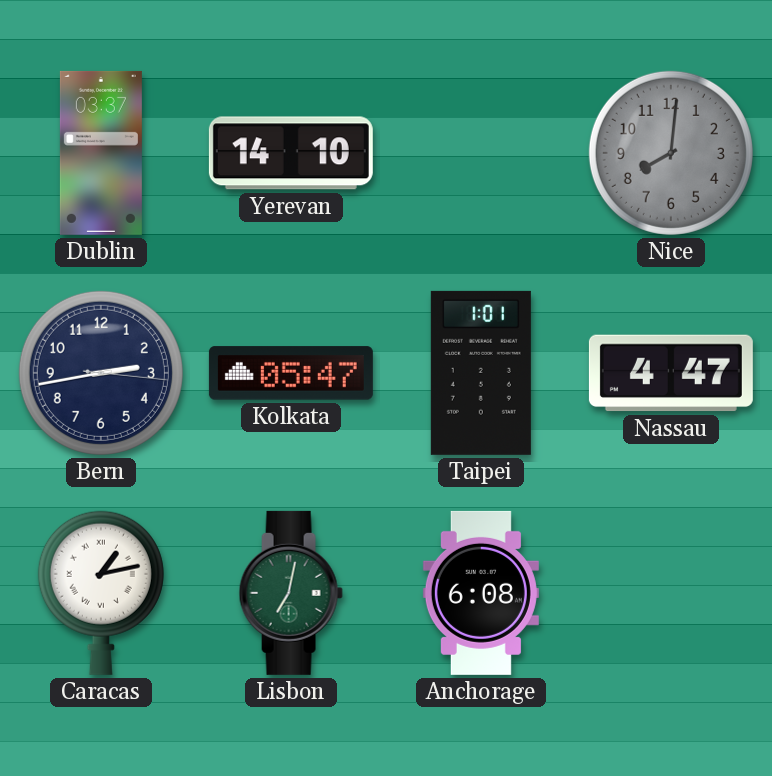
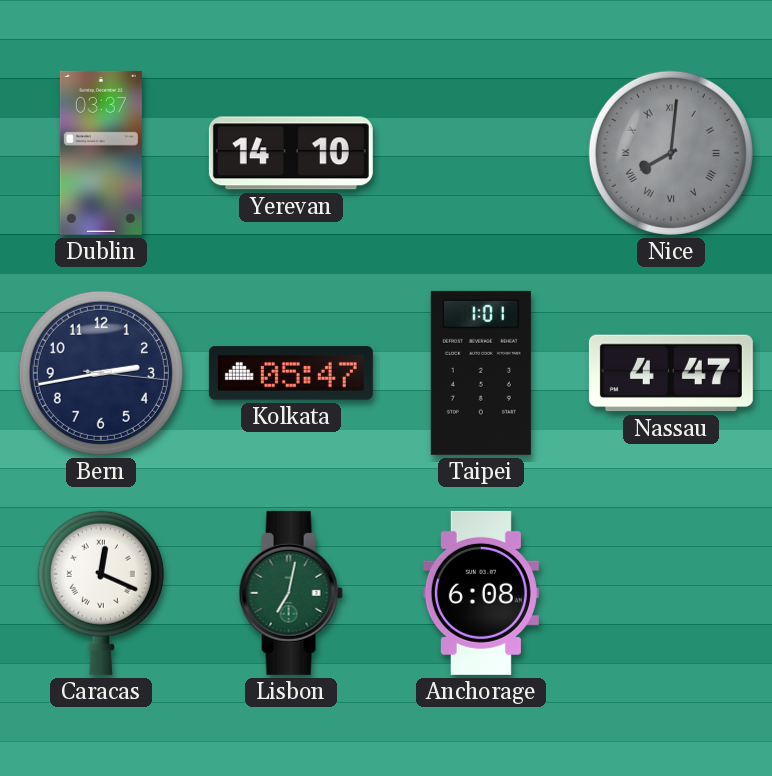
Nice numerals: Arabic -> Roman (671, 153)
Caracas: 1:13 -> 12:19 (101, 593)
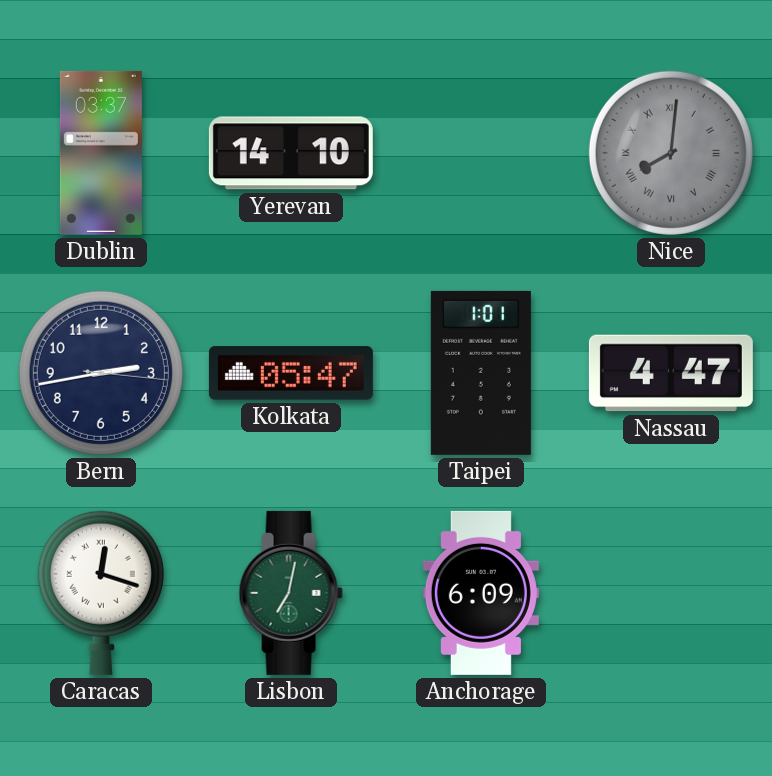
Caracas: 12:19 -> 12:18 (101, 593)
Anchorage: 6:08 -> 6:09 (481, 593)
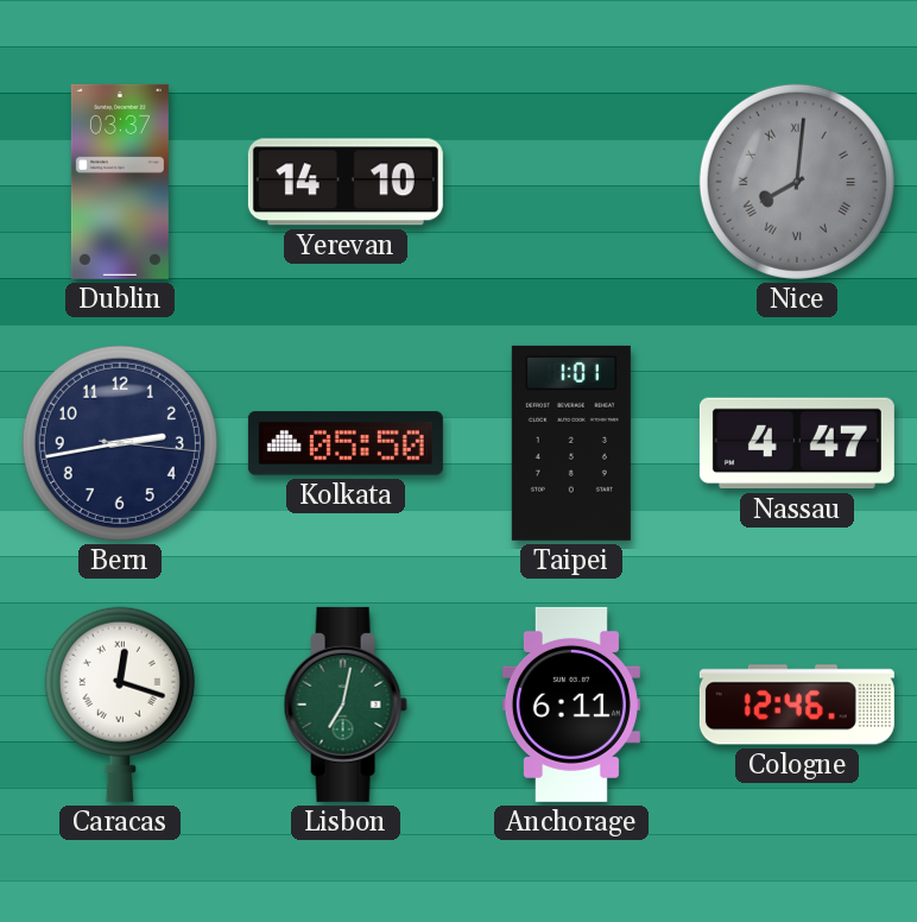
Kolkata: 05:47 -> 05:50 (346, 443)
Anchorage: 6:09 -> 6:11 (571, 705)
Cologne: none -> 12:46 (797, 705)
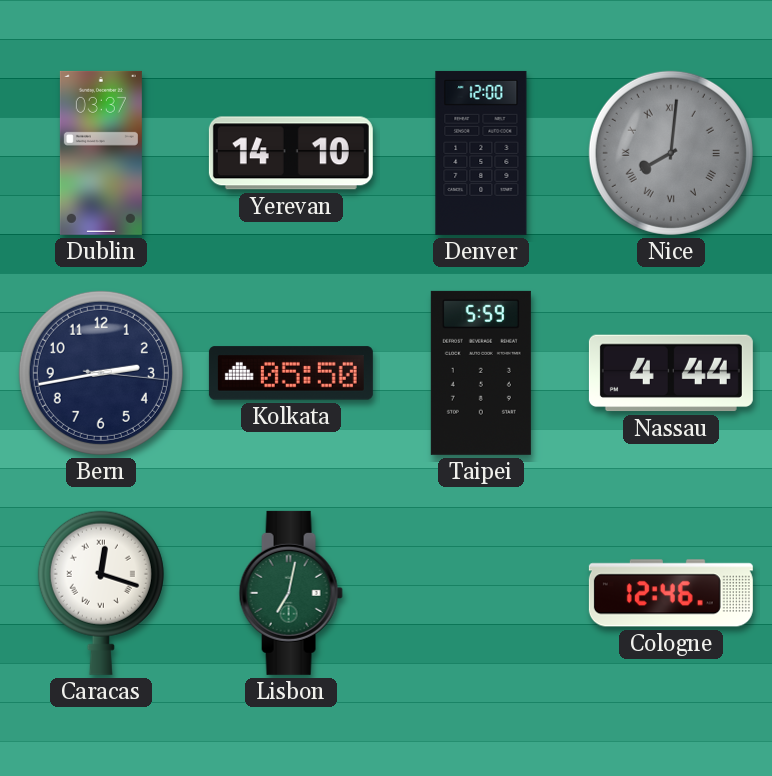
Denver: none -> 12:00 (481, 153)
Taipei: 1:01 -> 5:59 (481, 373)
Nassau: 4:47 -> 4:44 (671, 373)
Anchorage: 6:11 -> none (571, 705)
